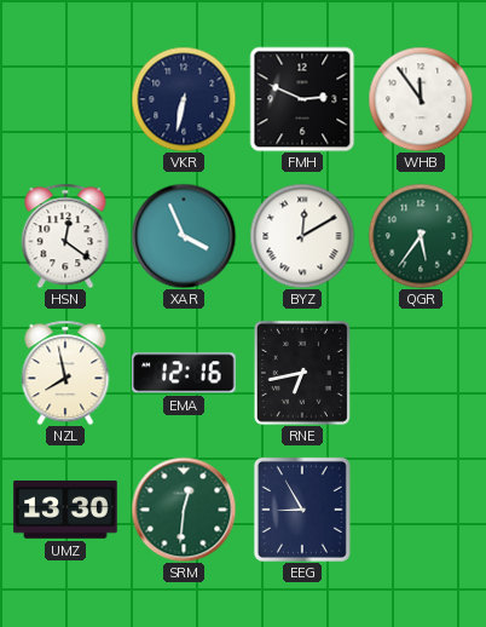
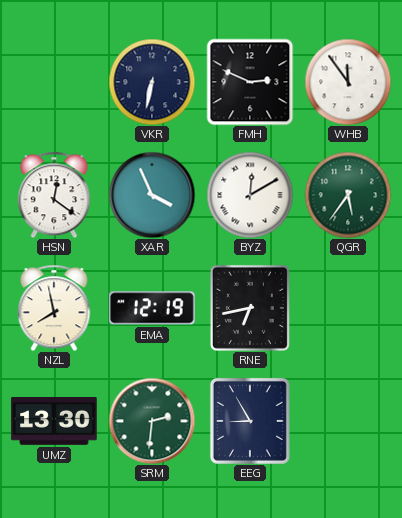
EMA: 12:16 -> 12:19 (152, 308)
SRM: 12:31 -> 2:31 (152, 421)
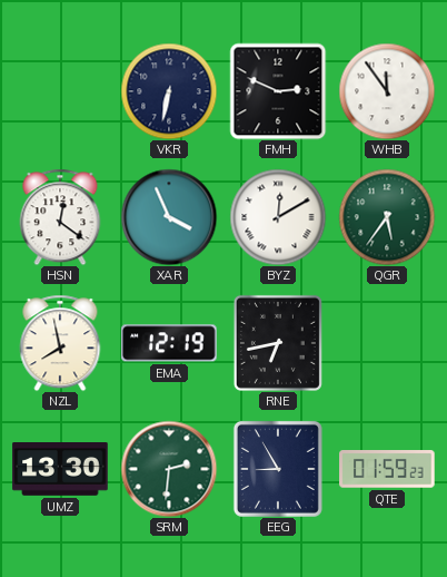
QTE: none -> 01:59 (387, 469)
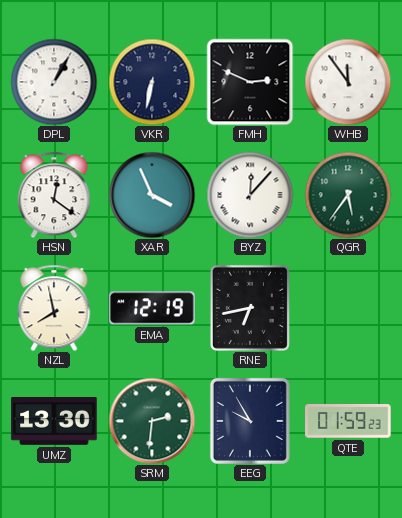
DPL: none -> 1:05 (54, 82)
BYZ: 12:10 -> 12:07 (250, 195)
EEG: 8:55 -> 9:55 (250, 421)
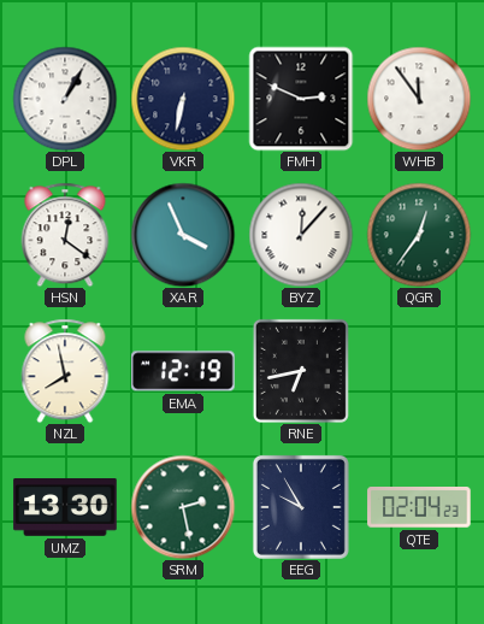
QGR: 5:36 -> 12:36 (419, 235)
SRM: 2:31 -> 2:28 (183, 507)
QTE: 01:59 -> 02:04 (419, 507)
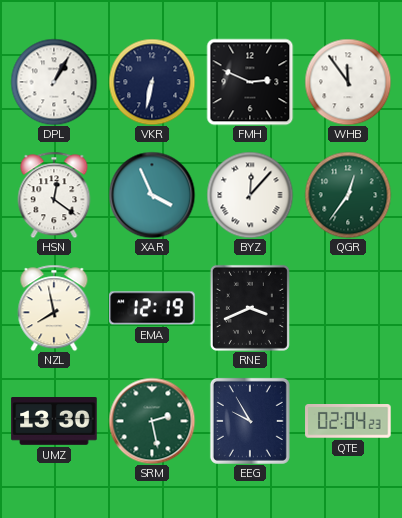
RNE: 6:43 -> 3:41 (250, 308)
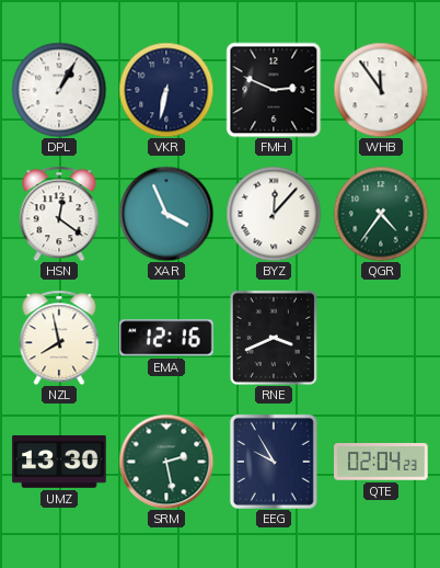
QGR: 12:36 -> 4:36 (381, 214)
EMA: 12:19 -> 12:16 (166, 338)
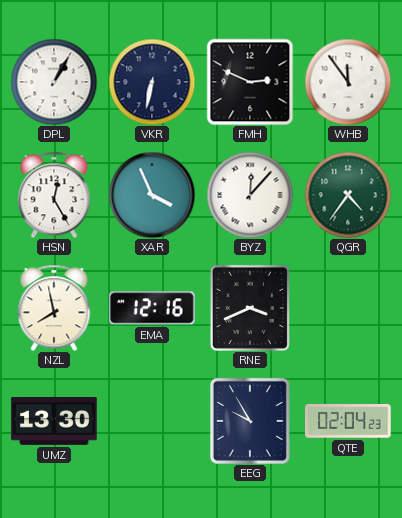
HSN: 12:21 -> 12:25 (54, 195)
SRM: 2:28 -> none (166, 462)
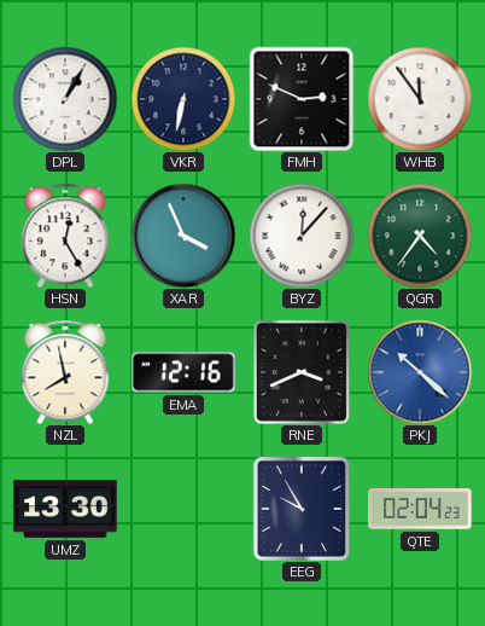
PKJ: none -> 10:22 (420, 372)
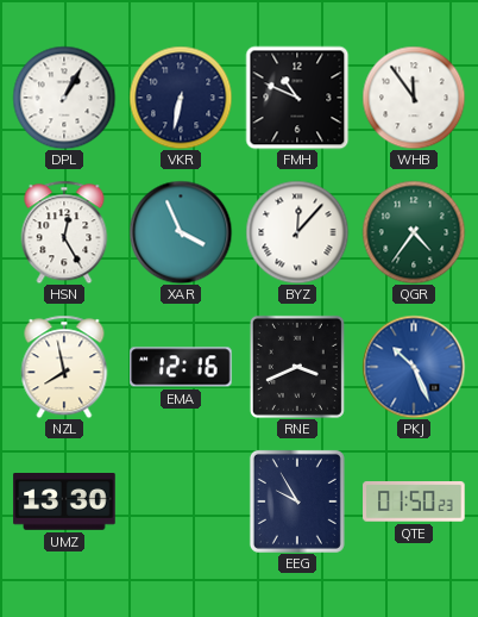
FMH: 2:49 -> 10:49 (297, 98)
PKJ: 10:22 -> 10:26 (414, 367)
QTE: 02:04 -> 01:50 (414, 501)
